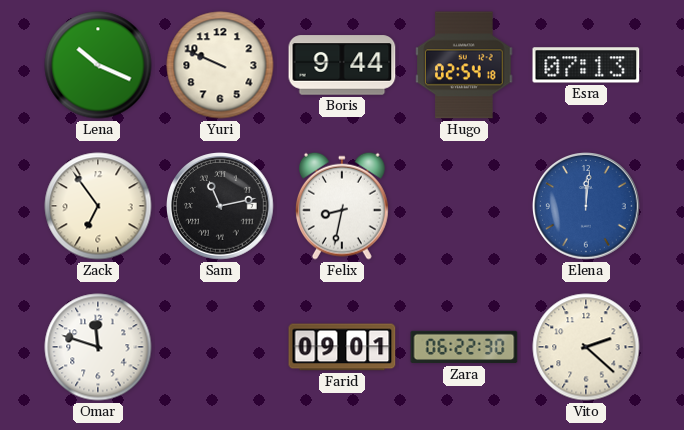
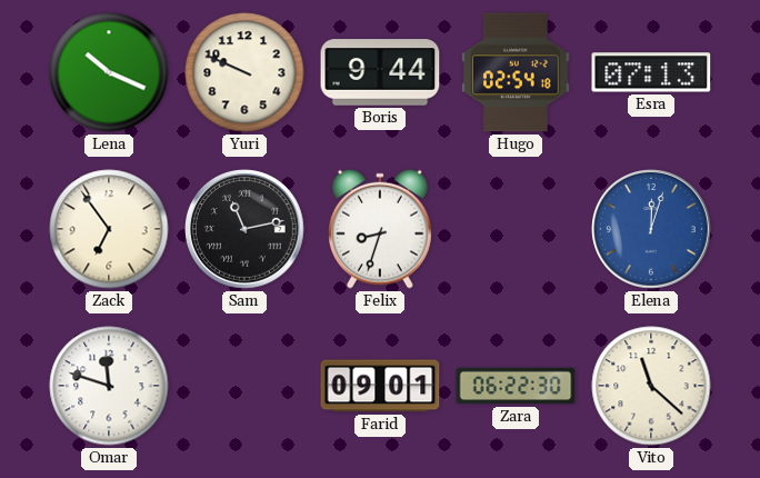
Felix: 8:32 -> 8:33 (380, 229)
Elena: 12:01 -> 12:03 (652, 230)
Vito: 2:22 -> 11:22 (651, 386)
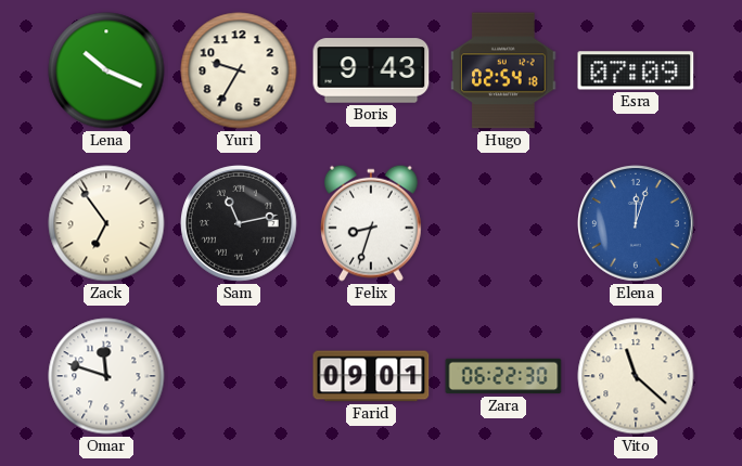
Yuri: 9:49 -> 9:35 (239, 70)
Boris: 9:44 -> 9:43 (371, 70)
Esra: 07:13 -> 07:09 (636, 70)
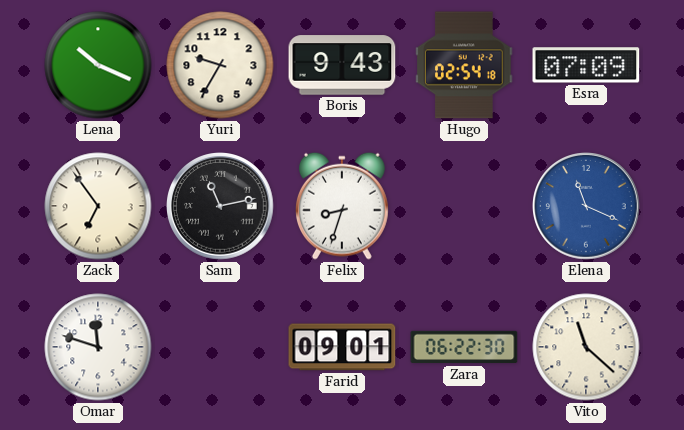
Elena: 12:03 -> 11:19 (587, 207)
